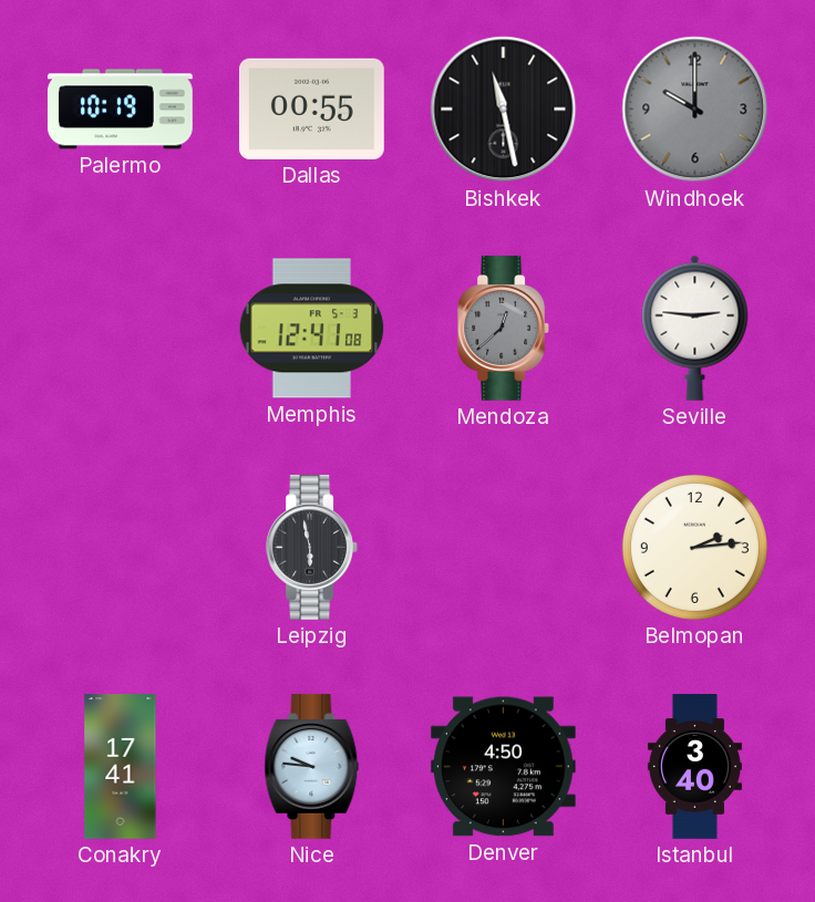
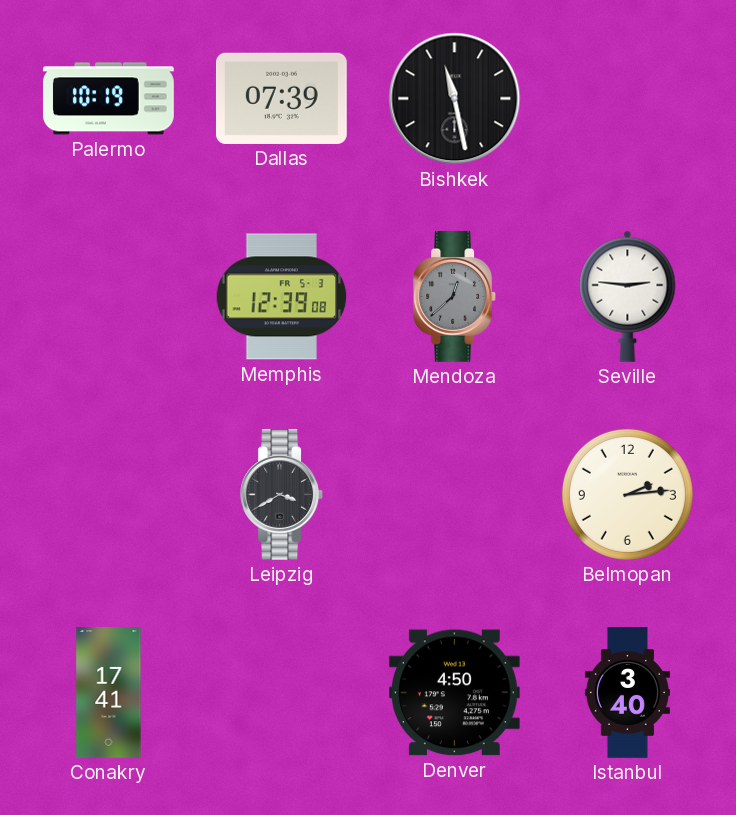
Dallas: 00:55 -> 07:39 (281, 98)
Windhoek: 10:00 -> none (695, 110)
Memphis: 12:41 -> 12:39 (282, 297)
Leipzig: 5:58 -> 3:40 (281, 494)
Nice: 9:46 -> none (312, 766)
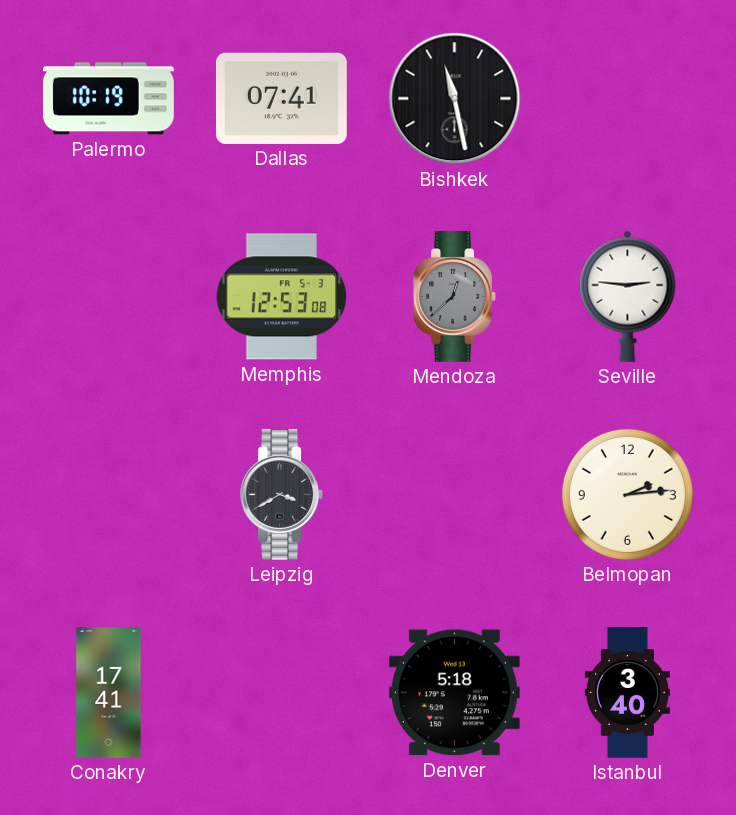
Dallas: 07:39 -> 07:41 (281, 98)
Memphis: 12:39 -> 12:53 (282, 297)
Denver: 4:50 -> 5:18 (454, 693)
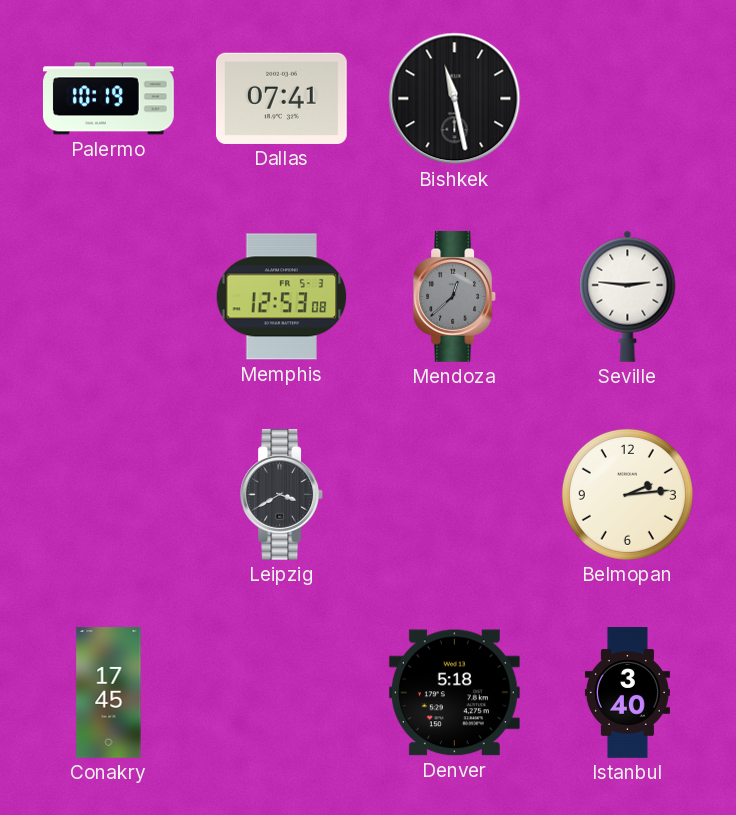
Conakry: 17:41 -> 17:45 (109, 693)
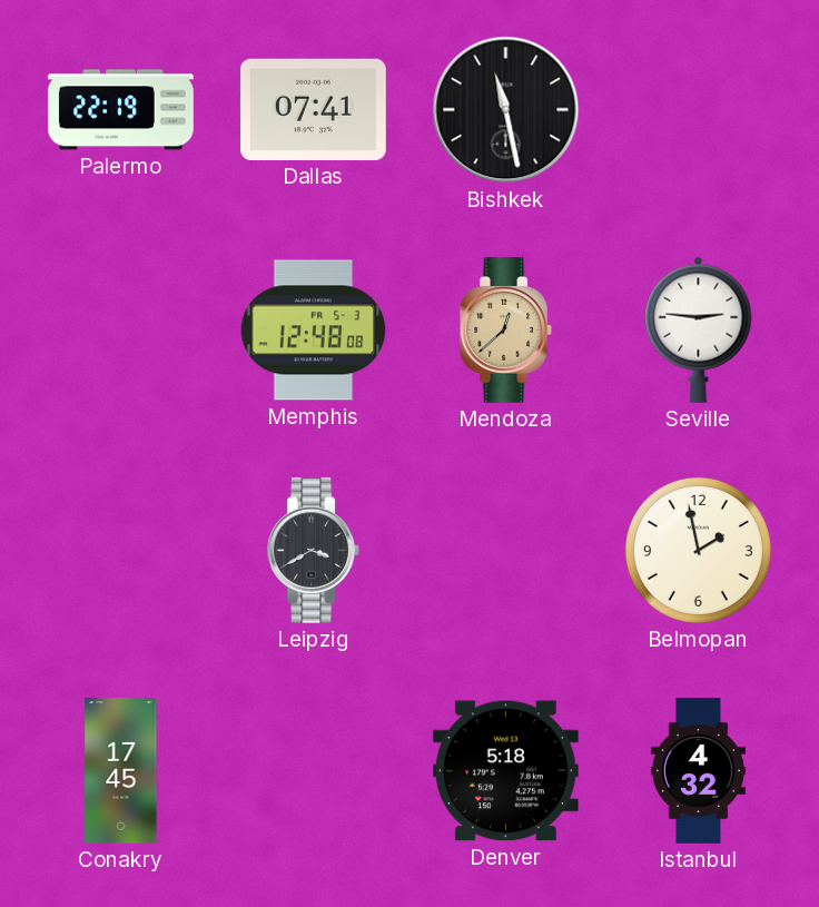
Palermo: 10:19 -> 22:19 (121, 110)
Memphis: 12:53 -> 12:48 (314, 331)
Mendoza dial: grey -> champagne (505, 329)
Belmopan: 2:14 -> 1:58 (698, 550)
Istanbul: 3:40 -> 4:32 (698, 771)
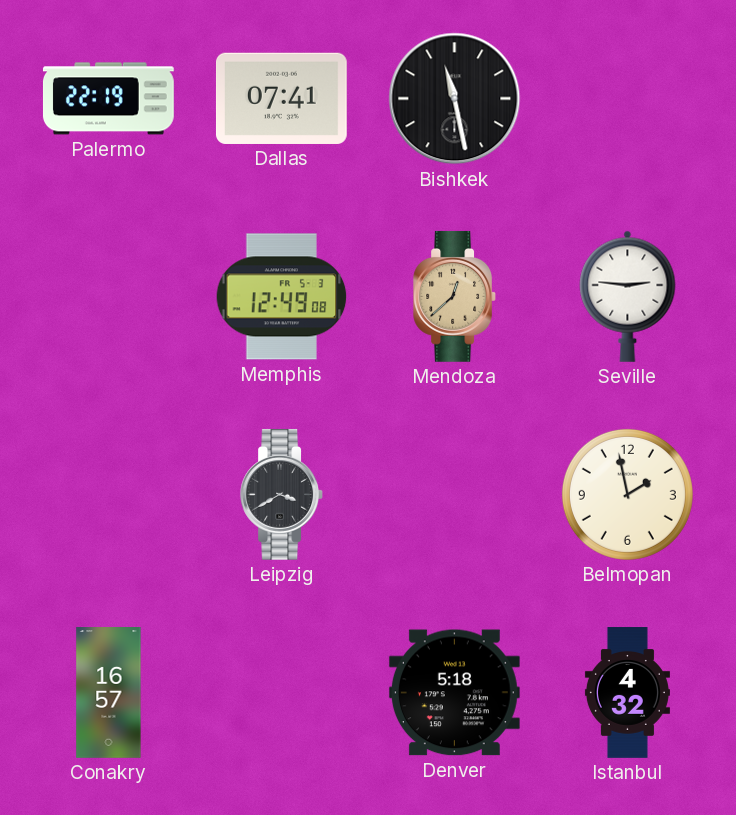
Memphis: 12:48 -> 12:49 (282, 297)
Conakry: 17:45 -> 16:57 (109, 693)
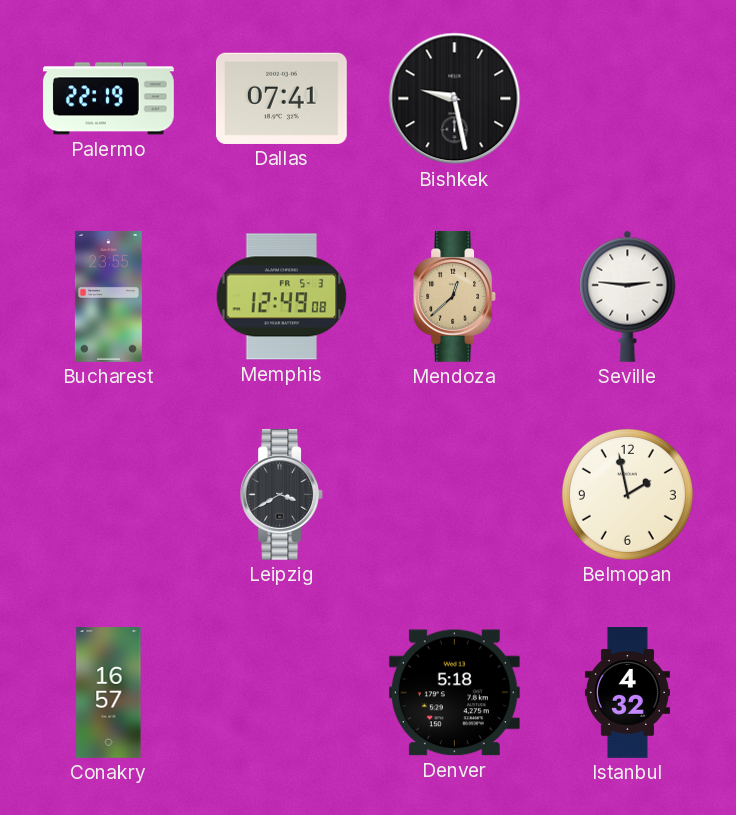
Bishkek: 11:28 -> 9:28 (455, 99)
Bucharest: none -> 23:55 (108, 297)
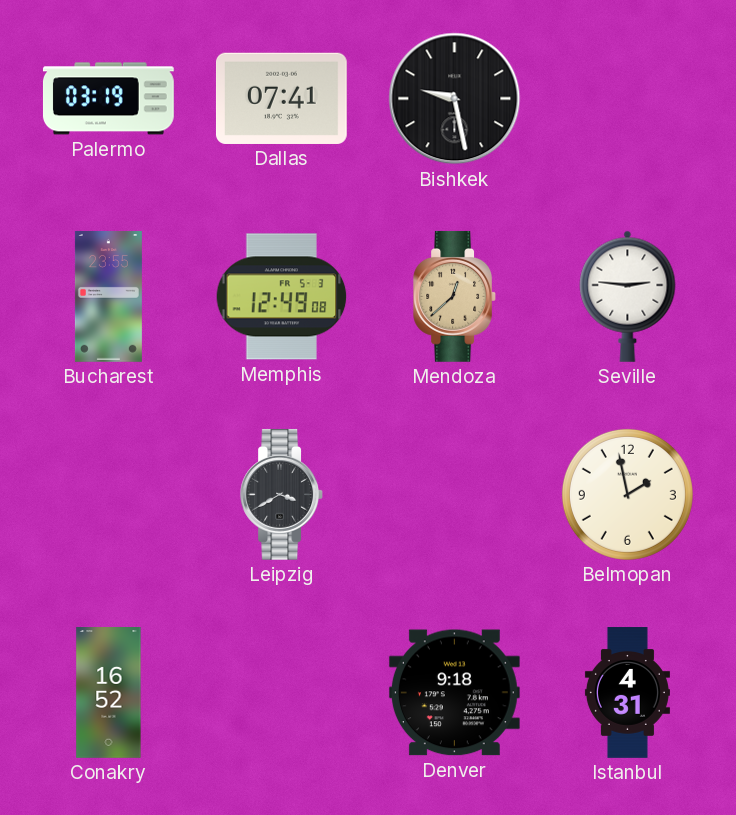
Palermo: 22:19 -> 03:19 (109, 99)
Conakry: 16:57 -> 16:52 (109, 693)
Denver: 5:18 -> 9:18 (454, 693)
Istanbul: 4:32 -> 4:31 (627, 693)
